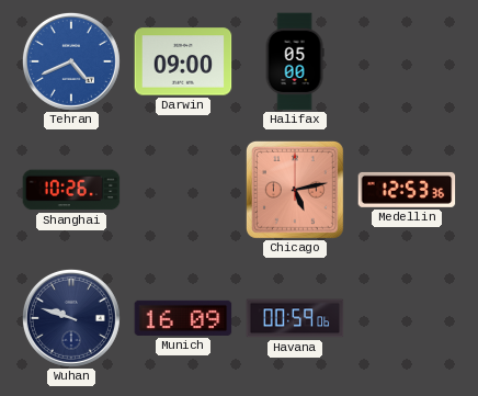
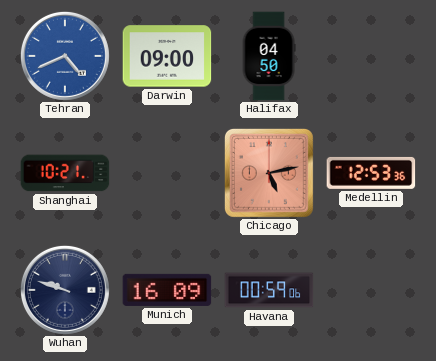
Halifax: 05:00 -> 04:50 (269, 56)
Shanghai: 10:26 -> 10:21 (65, 173)
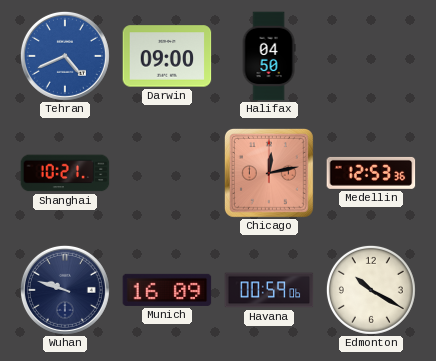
Chicago: 5:13 -> 12:13 (269, 173)
Edmonton: none -> 10:20 (371, 290)
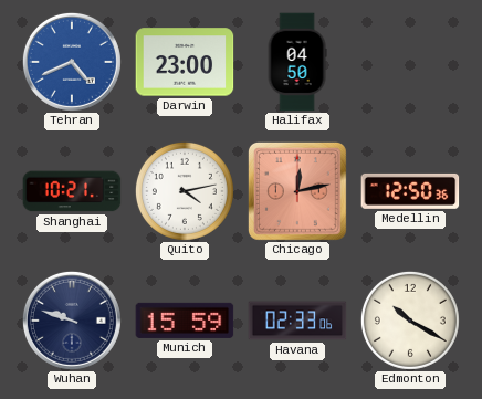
Darwin: 09:00 -> 23:00 (185, 62)
Quito: none -> 4:13 (185, 191)
Medellin: 12:53 -> 12:50 (410, 191)
Munich: 16:09 -> 15:59 (185, 321)
Havana: 00:59 -> 02:33 (297, 321)
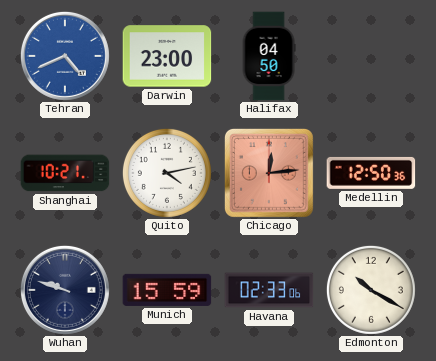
Chicago: 12:13 -> 12:14 (269, 173)
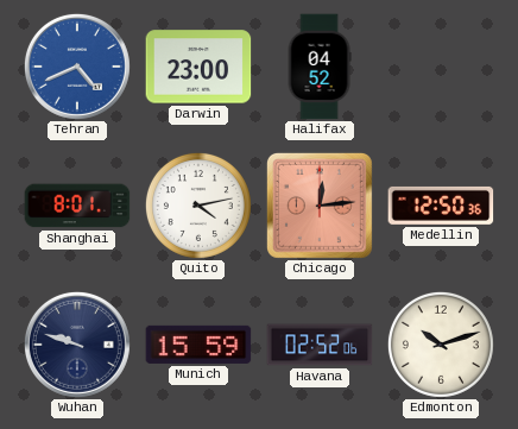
Halifax: 04:50 -> 04:52 (320, 67)
Shanghai: 10:21 -> 8:01 (77, 206)
Havana: 02:33 -> 02:52 (320, 345)
Edmonton: 10:20 -> 10:12 (441, 345)
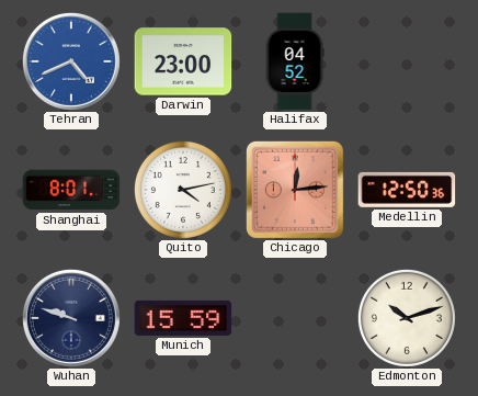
Havana: 02:52 -> none (320, 345)
